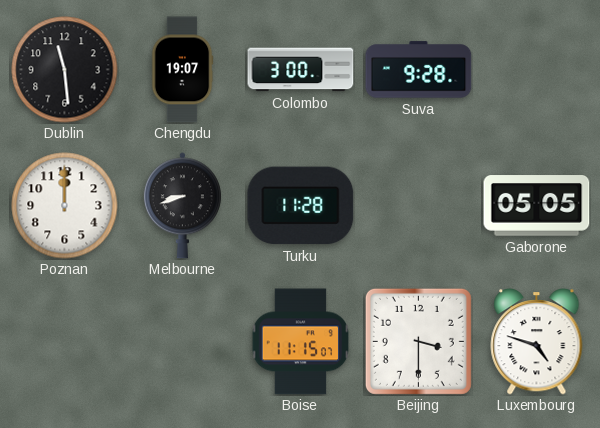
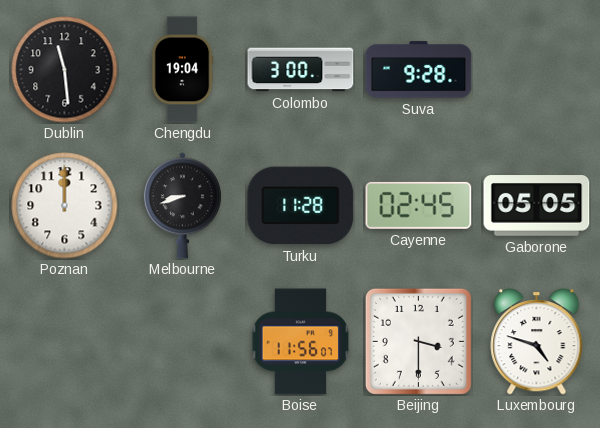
Chengdu: 19:07 -> 19:04 (182, 70)
Cayenne: none -> 02:45 (419, 205)
Boise: 11:15 -> 11:56 (301, 342)
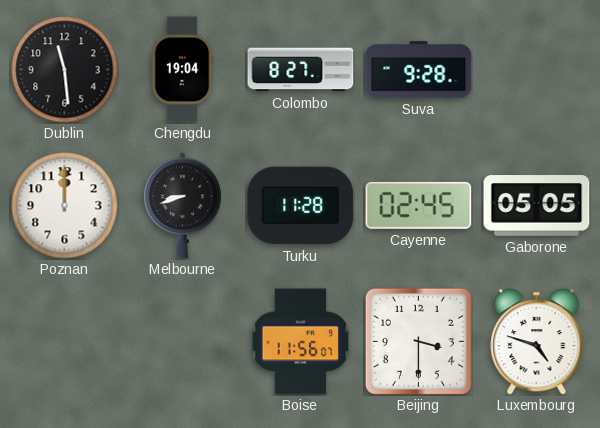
Colombo: 3:00 -> 8:27 (301, 70)
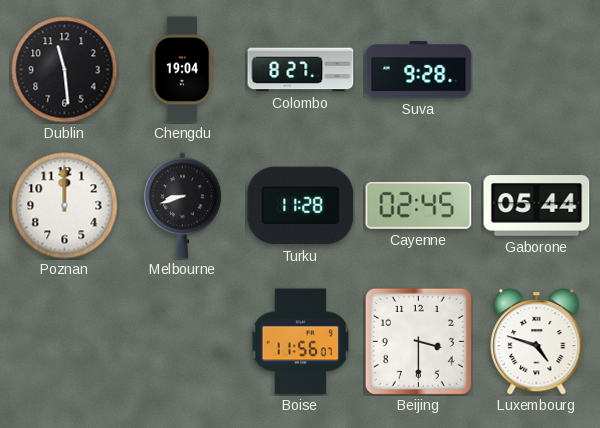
Gaborone: 05:05 -> 05:44 (537, 206)
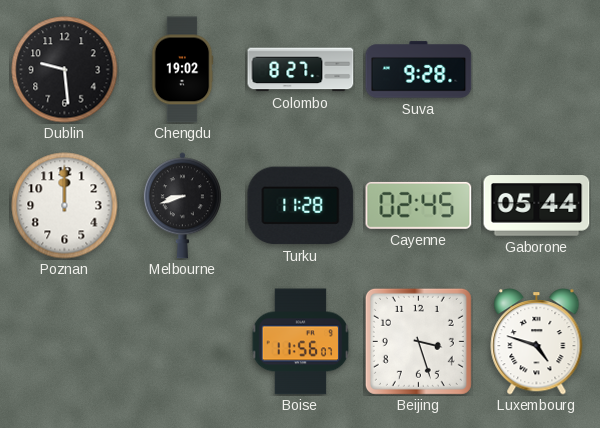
Dublin: 11:29 -> 9:29 (65, 70)
Chengdu: 19:04 -> 19:02 (182, 70)
Beijing: 3:30 -> 3:27 (418, 341)
